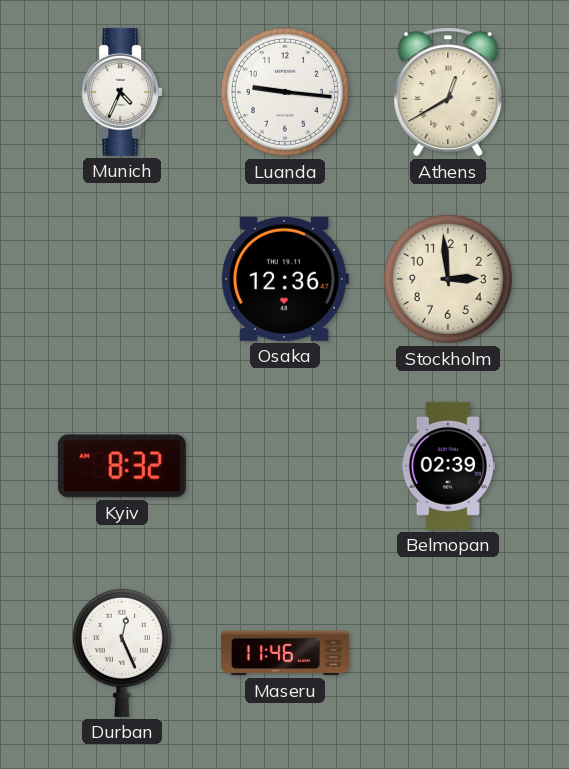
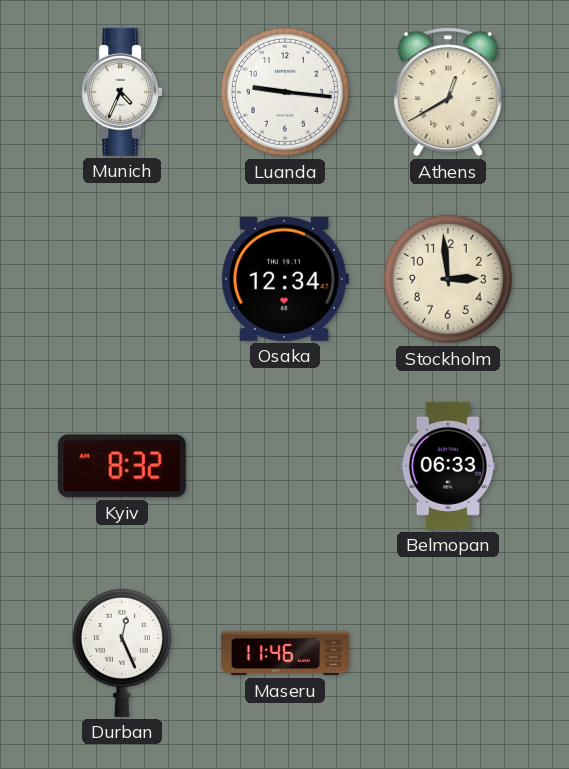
Osaka: 12:36 -> 12:34 (285, 279)
Belmopan: 02:39 -> 06:33 (448, 466)
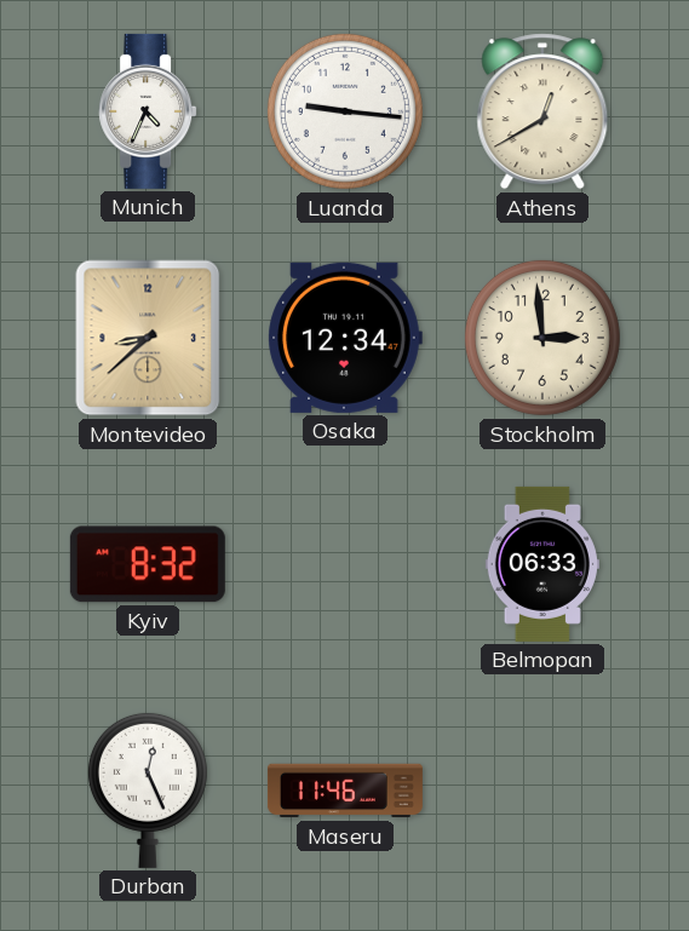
Montevideo: none -> 8:38 (148, 338)
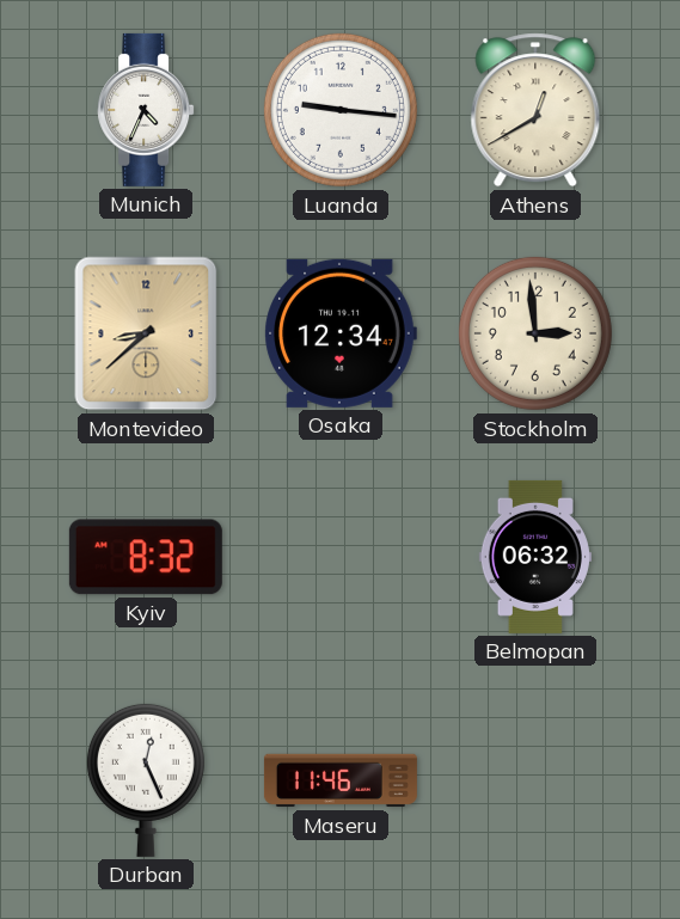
Belmopan: 06:33 -> 06:32 (535, 557)
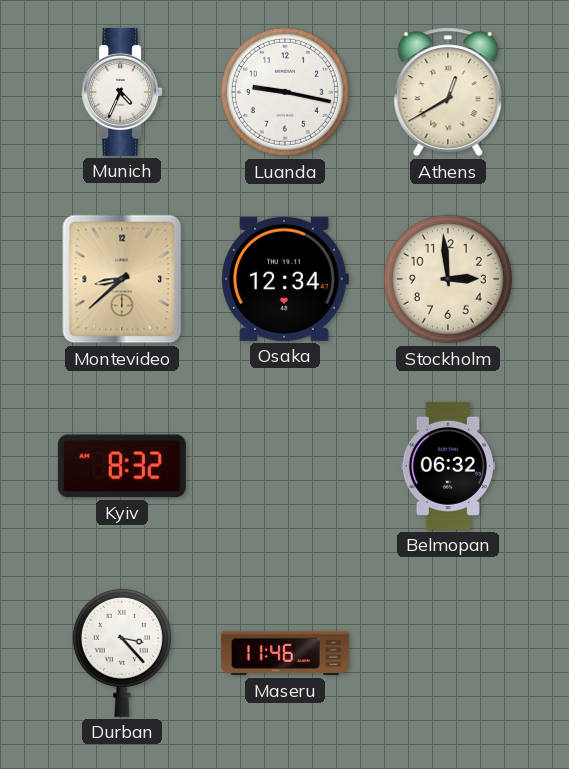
Luanda: 9:16 -> 9:17 (285, 92)
Durban: 12:26 -> 3:23 (122, 652)
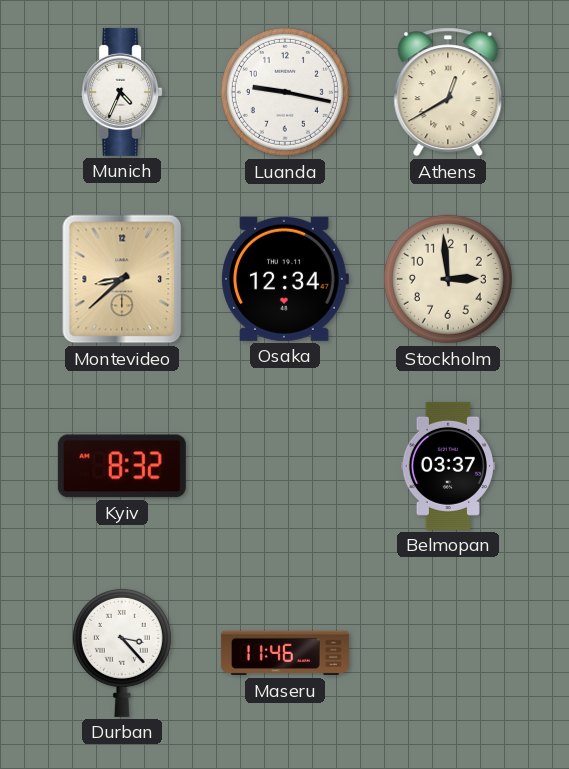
Belmopan: 06:32 -> 03:37 (448, 466)
